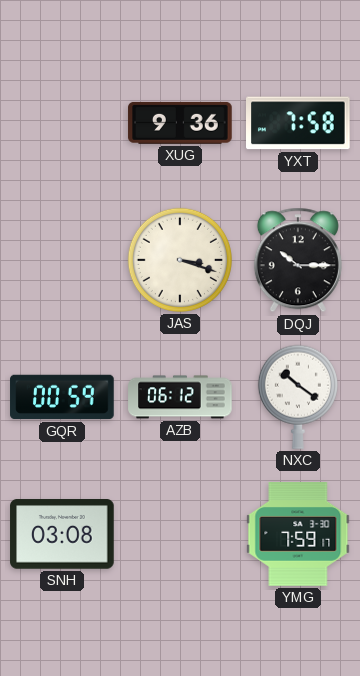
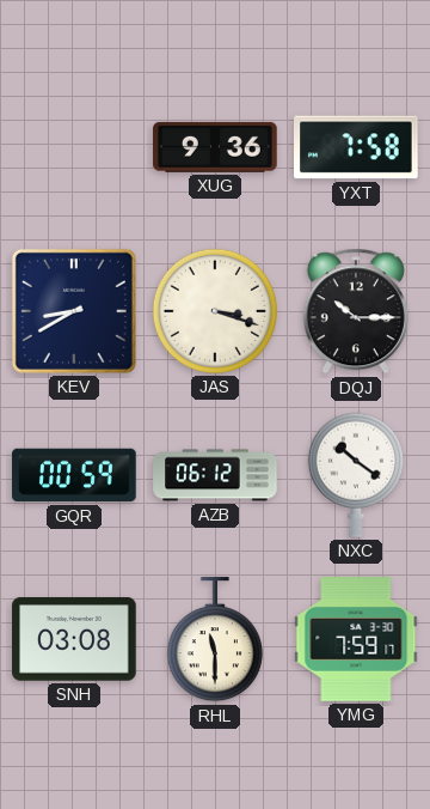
KEV: none -> 8:40 (74, 311)
RHL: none -> 11:30 (215, 640)
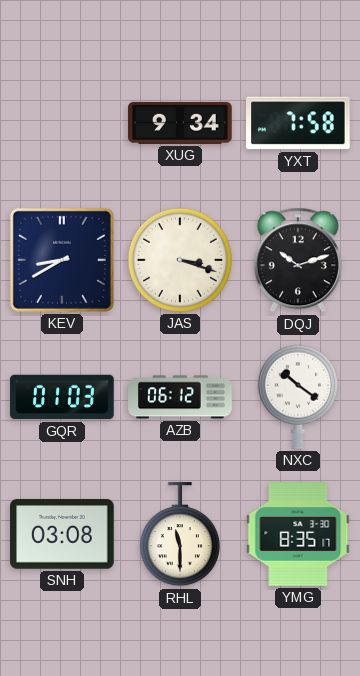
XUG: 9:36 -> 9:34 (180, 123)
DQJ: 10:15 -> 10:12 (298, 260)
GQR: 00:59 -> 01:03 (62, 397)
YMG: 7:59 -> 8:35 (298, 534)
